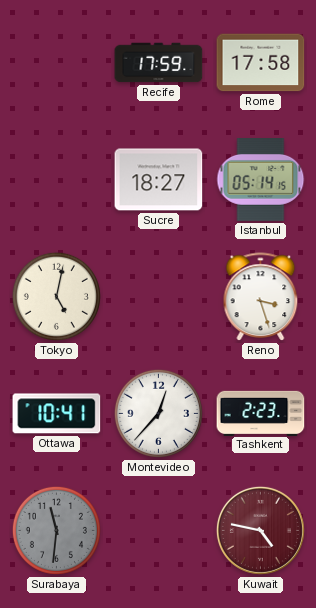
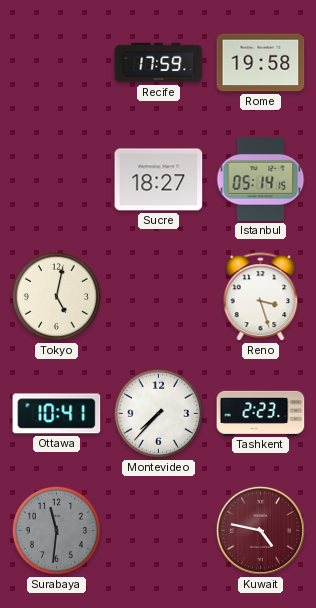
Rome: 17:58 -> 19:58 (261, 63)
Montevideo: 12:37 -> 7:37 (158, 413)
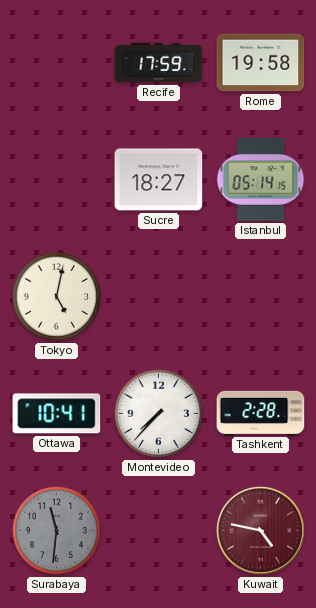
Reno: 3:27 -> none (261, 297)
Tashkent: 2:23 -> 2:28 (261, 413)
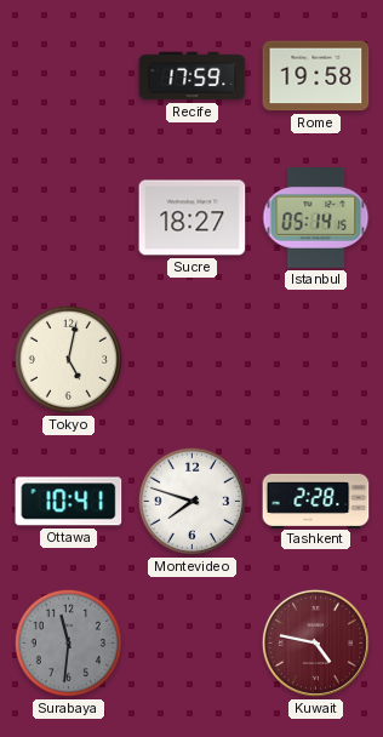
Montevideo: 7:37 -> 7:48 (191, 501)
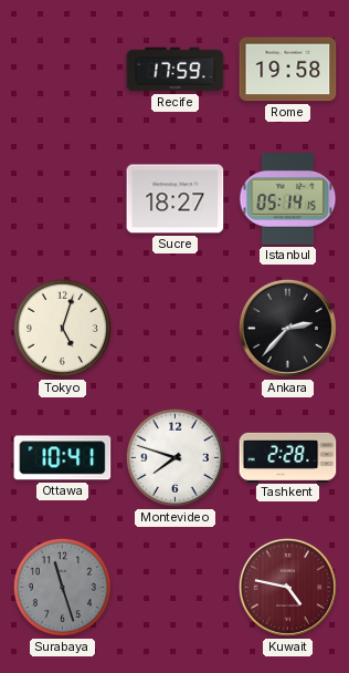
Tokyo: 5:02 -> 5:03 (62, 328)
Ankara: none -> 2:37 (287, 328)
Surabaya: 11:31 -> 11:27 (62, 587)
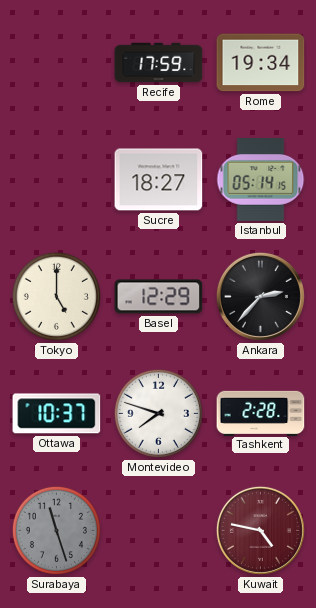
Rome: 19:58 -> 19:34 (261, 63)
Tokyo: 5:03 -> 5:00 (56, 296)
Basel: none -> 12:29 (159, 297)
Ottawa: 10:41 -> 10:37 (57, 414)
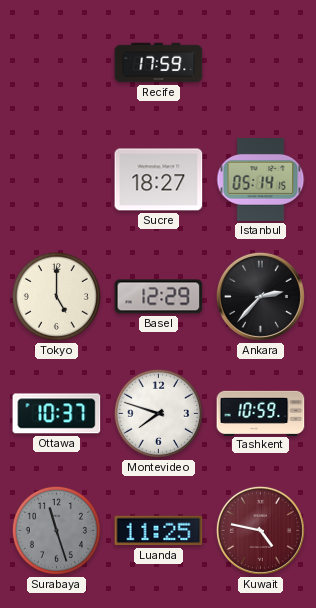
Rome: 19:34 -> none (261, 63)
Tashkent: 2:28 -> 10:59 (261, 413)
Luanda: none -> 11:25 (159, 531)
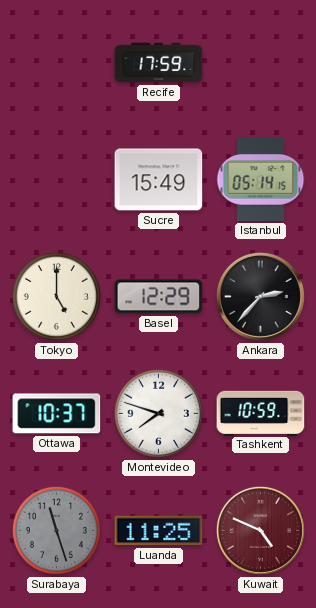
Sucre: 18:27 -> 15:49 (159, 180)
Kuwait: 4:47 -> 4:49 (260, 530)
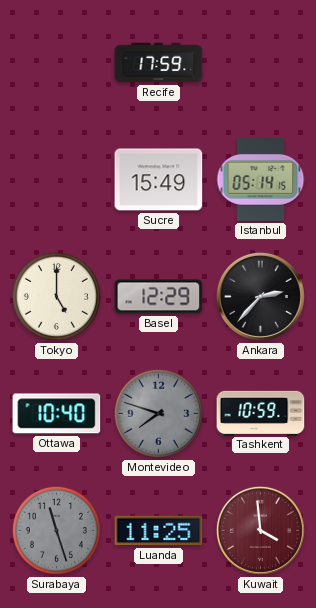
Ottawa: 10:37 -> 10:40 (57, 414)
Montevideo dial: white -> grey (158, 413)
Kuwait: 4:49 -> 3:59 (260, 530)
